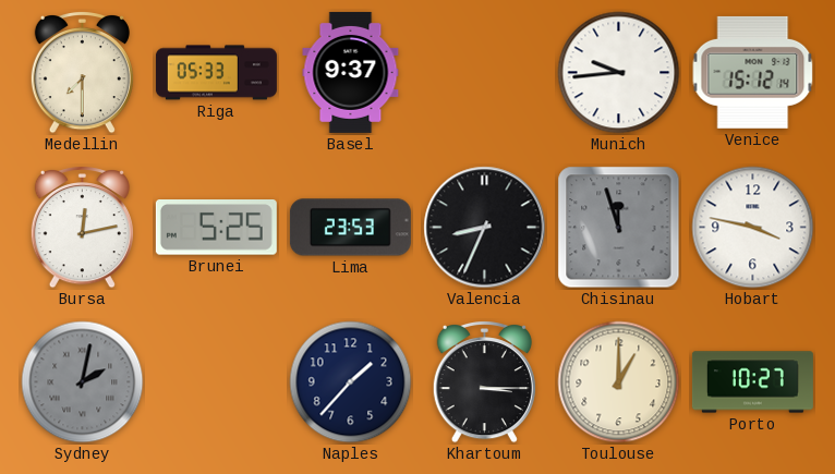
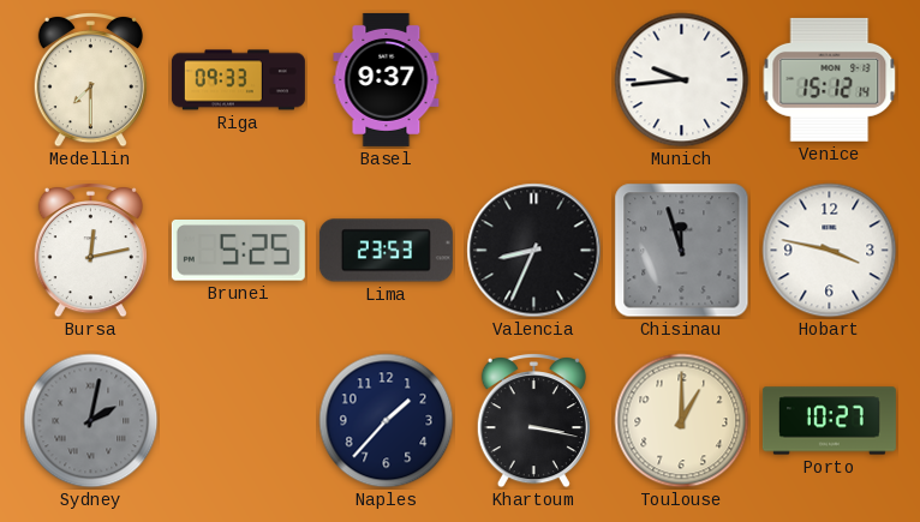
Riga: 05:33 -> 09:33 (238, 80)
Khartoum: 3:15 -> 3:17 (533, 421)
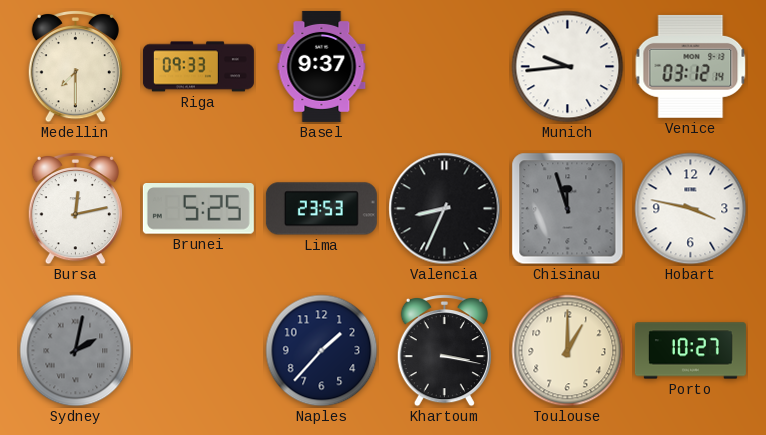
Venice: 15:12 -> 03:12 (691, 66)
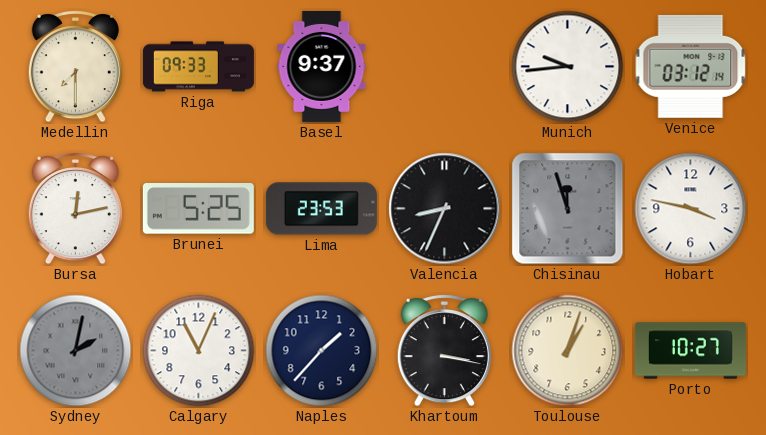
Calgary: none -> 11:04 (199, 351)
Toulouse: 1:00 -> 1:03 (568, 351)
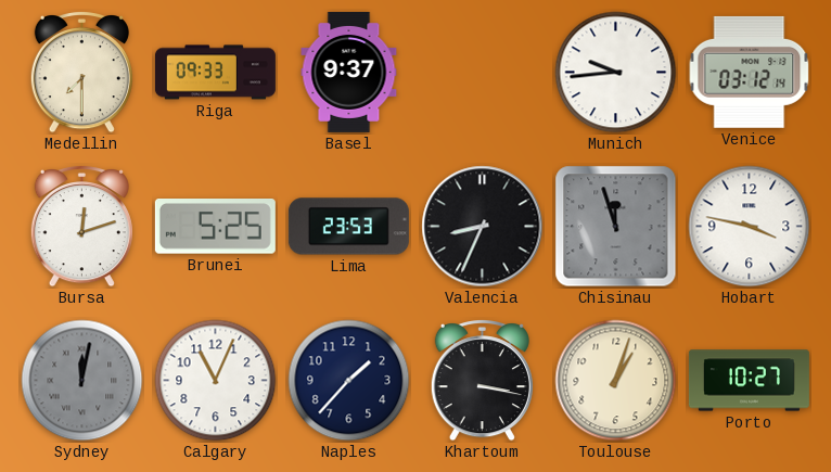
Bursa: 12:13 -> 12:12 (81, 227)
Sydney: 2:02 -> 12:02 (82, 381)
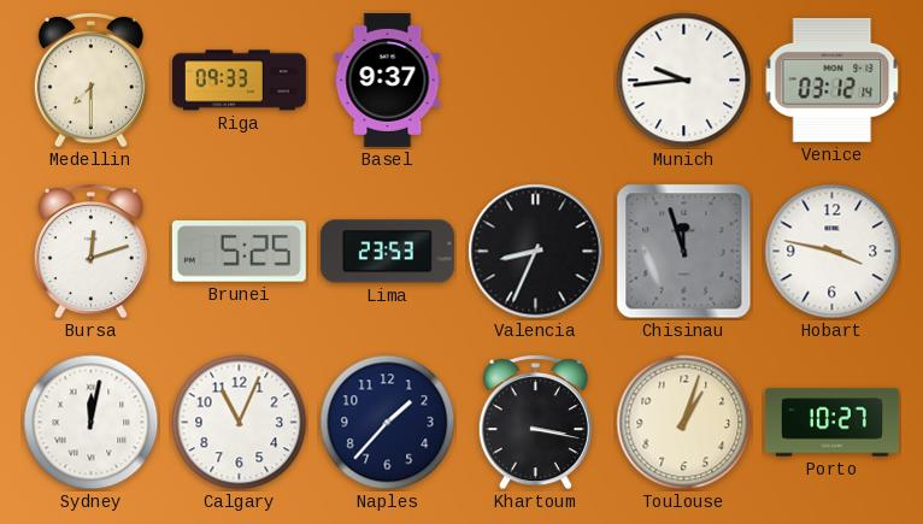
Sydney dial: grey -> white (92, 423)
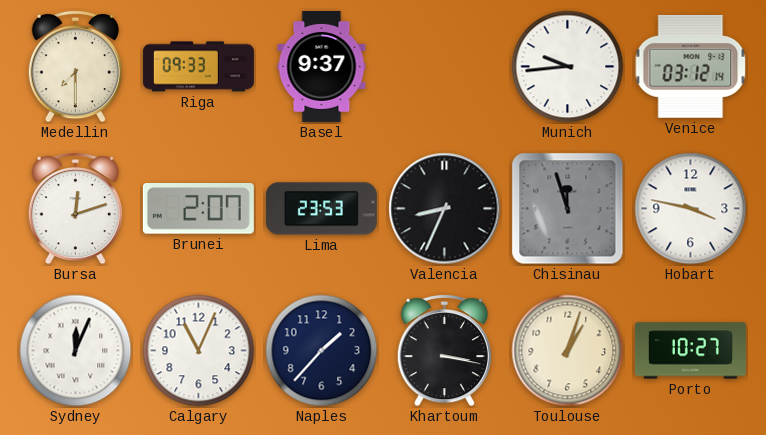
Brunei: 5:25 -> 2:07 (198, 209)
Sydney: 12:02 -> 12:04 (76, 351)
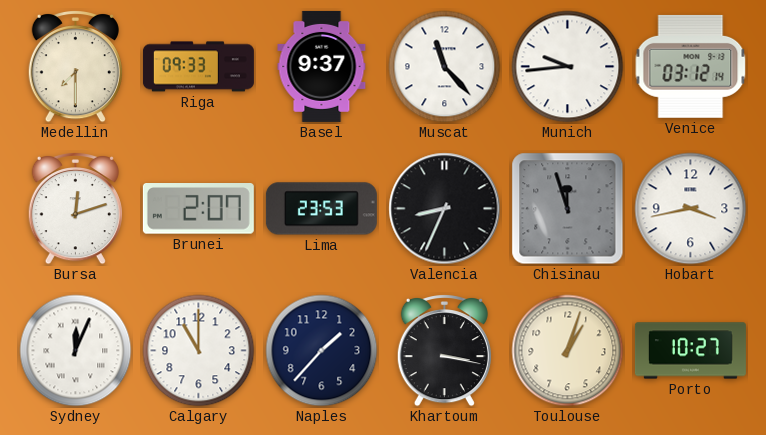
Muscat: none -> 11:23 (445, 67)
Hobart: 3:47 -> 3:43 (691, 209)
Calgary: 11:04 -> 11:00 (199, 351)
